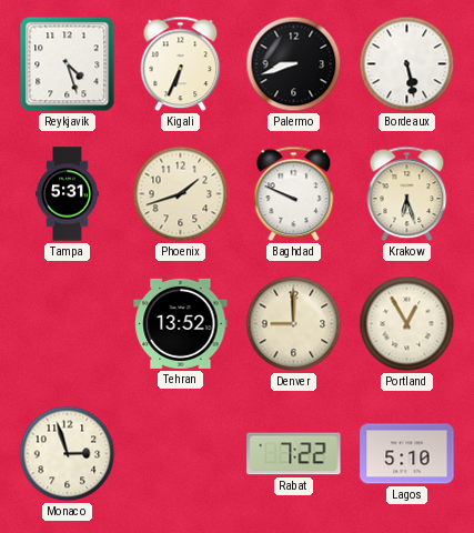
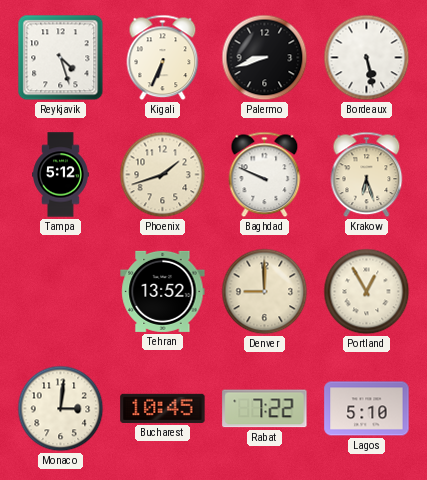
Tampa: 5:31 -> 5:12 (61, 175)
Monaco: 2:57 -> 3:01 (61, 409)
Bucharest: none -> 10:45 (163, 408)
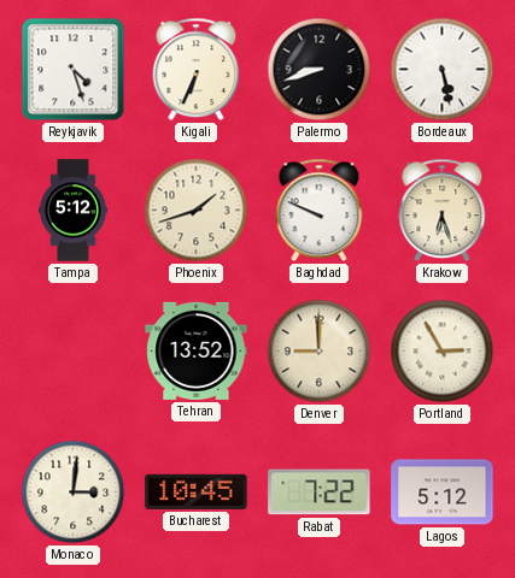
Portland: 12:55 -> 2:55 (443, 352)
Lagos: 5:10 -> 5:12 (443, 493)
